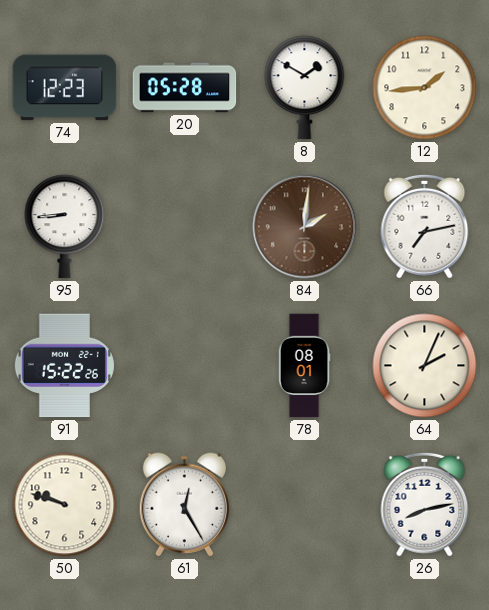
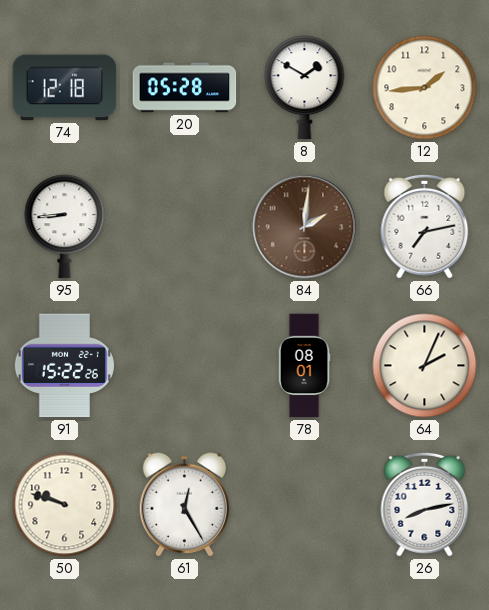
74: 12:23 -> 12:18 (65, 88)
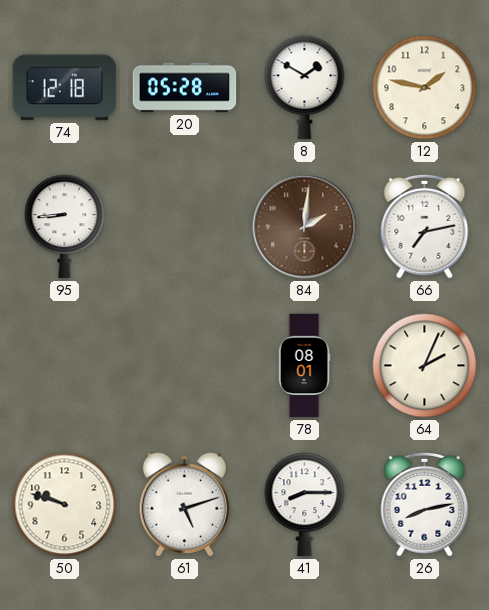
12: 1:44 -> 1:47 (425, 88)
91: 15:22 -> none (64, 366)
61: 12:25 -> 5:12 (184, 505)
41: none -> 8:15 (305, 505)
